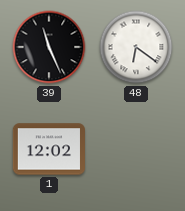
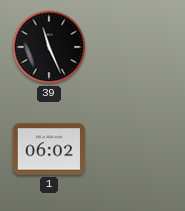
48: 6:21 -> none (136, 47)
1: 12:02 -> 06:02 (49, 149)
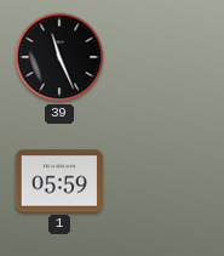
1: 06:02 -> 05:59 (59, 181)
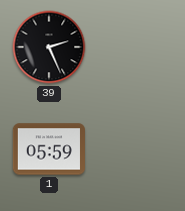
39: 11:26 -> 2:26 (49, 47)
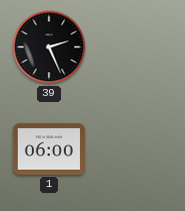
1: 05:59 -> 06:00 (49, 149)
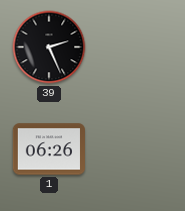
1: 06:00 -> 06:26 (49, 149)
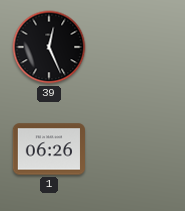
39: 2:26 -> 12:26 (49, 47)
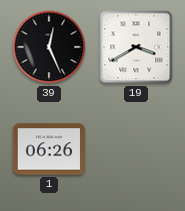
19: none -> 3:40 (136, 47)
